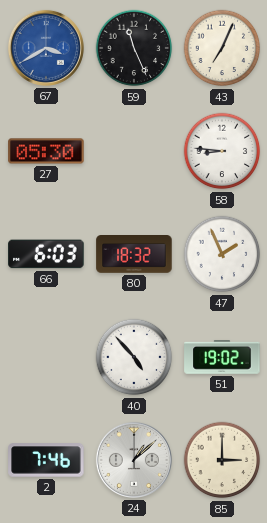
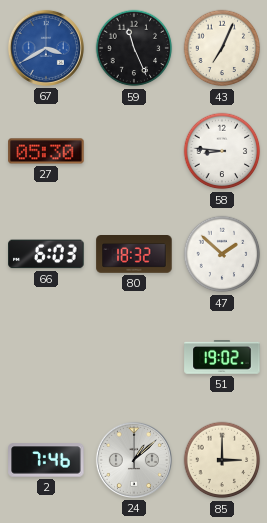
47: 1:56 -> 1:52 (222, 254)
40: 4:53 -> none (134, 357)
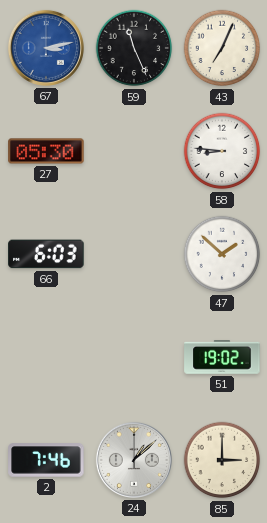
67: 3:40 -> 3:13 (46, 48)
80: 18:32 -> none (134, 254)
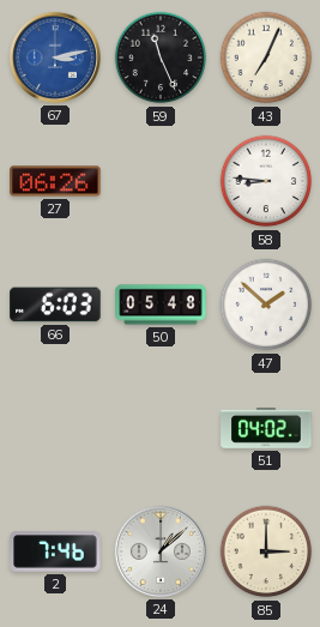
27: 05:30 -> 06:26 (55, 181)
50: none -> 05:48 (161, 305)
51: 19:02 -> 04:02 (266, 429)
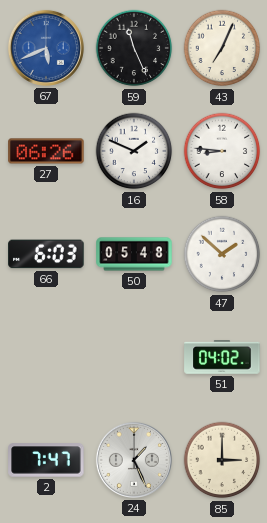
67: 3:13 -> 5:41 (46, 48)
16: none -> 1:49 (134, 151)
2: 7:46 -> 7:47 (46, 460)
24: 1:08 -> 1:26 (134, 460)
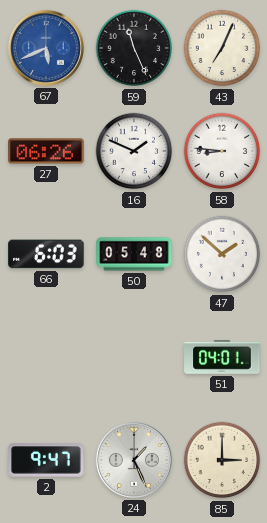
51: 04:02 -> 04:01 (222, 358)
2: 7:47 -> 9:47 (46, 460)
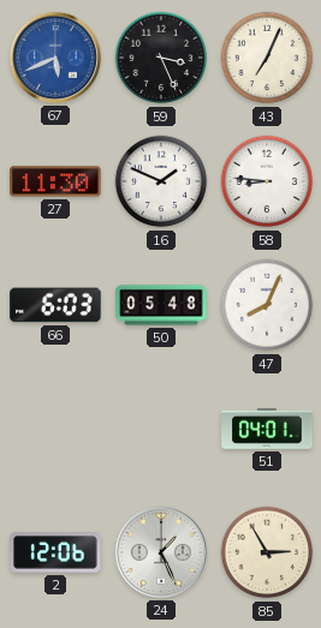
59: 11:26 -> 3:26 (161, 58)
27: 06:26 -> 11:30 (55, 181)
47: 1:52 -> 8:04 (267, 305)
2: 9:47 -> 12:06 (55, 552)
85: 3:00 -> 2:55 (267, 552)
